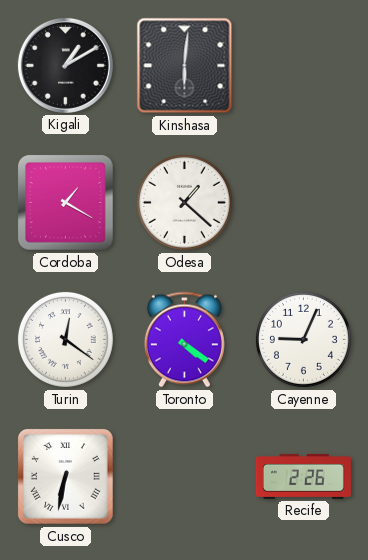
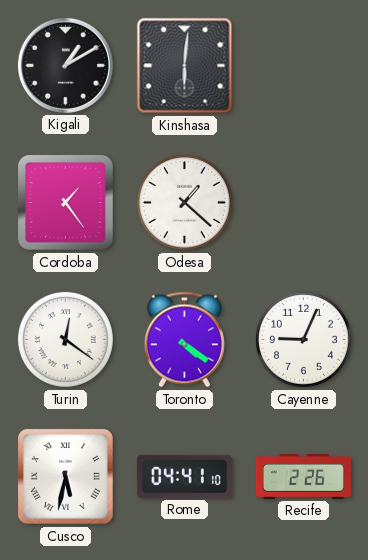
Cordoba: 1:20 -> 1:24 (66, 203)
Cusco: 6:32 -> 5:32 (66, 477)
Rome: none -> 04:41 (184, 476)
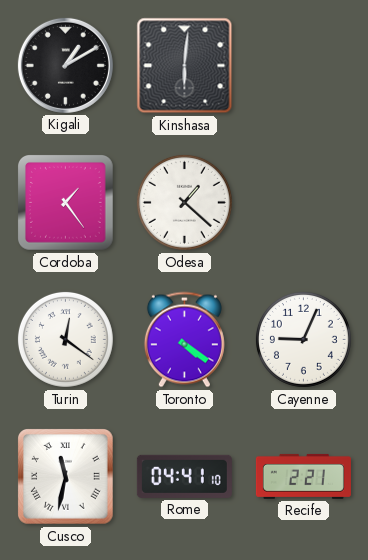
Cusco: 5:32 -> 11:32 (66, 477)
Recife: 2:26 -> 2:21 (303, 476)
